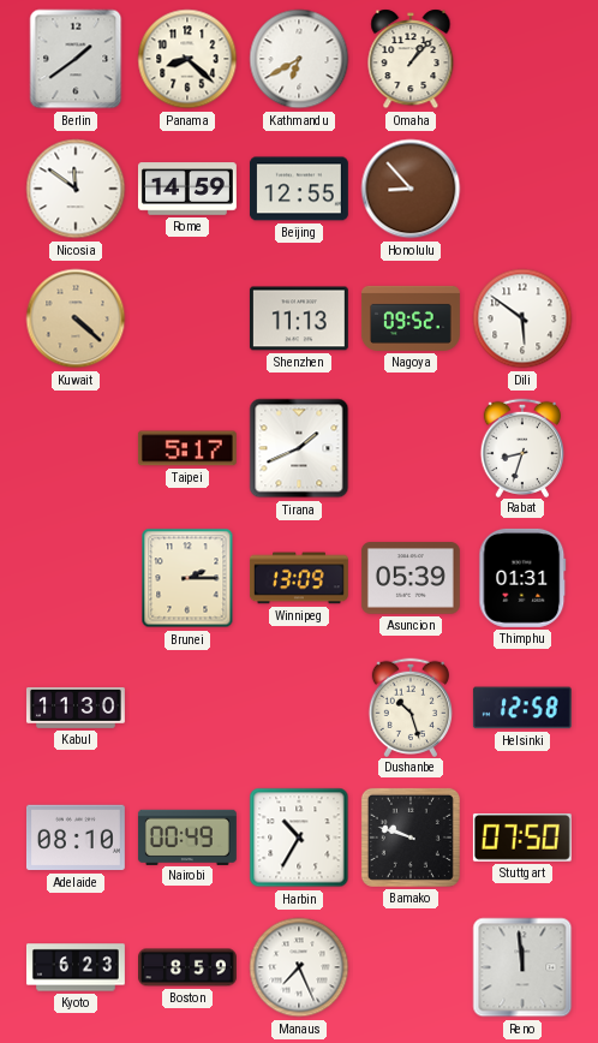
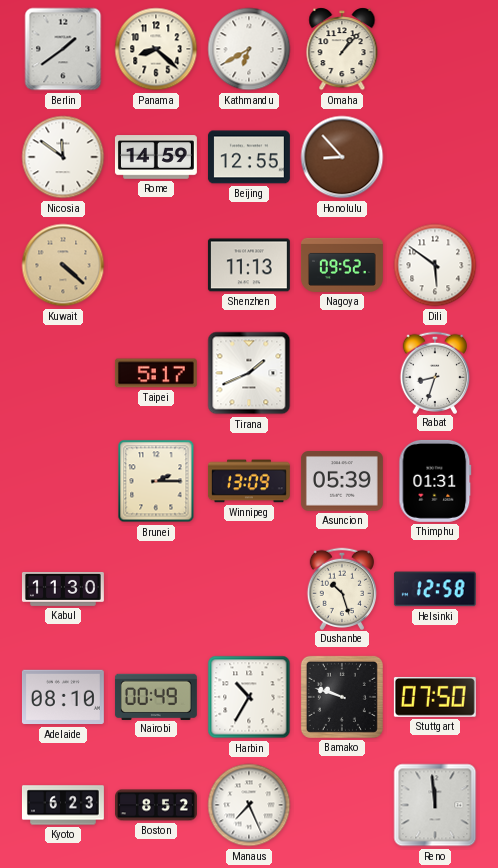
Boston: 8:59 -> 8:52 (157, 805)
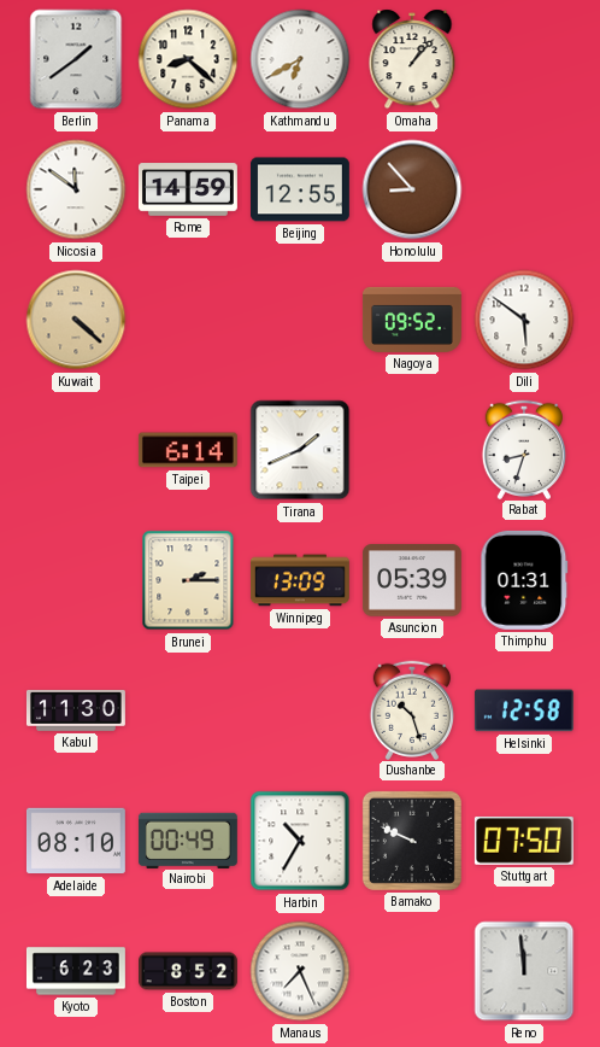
Shenzhen: 11:13 -> none (249, 265)
Taipei: 5:17 -> 6:14 (188, 450)
Bamako: 9:48 -> 9:49 (412, 841)
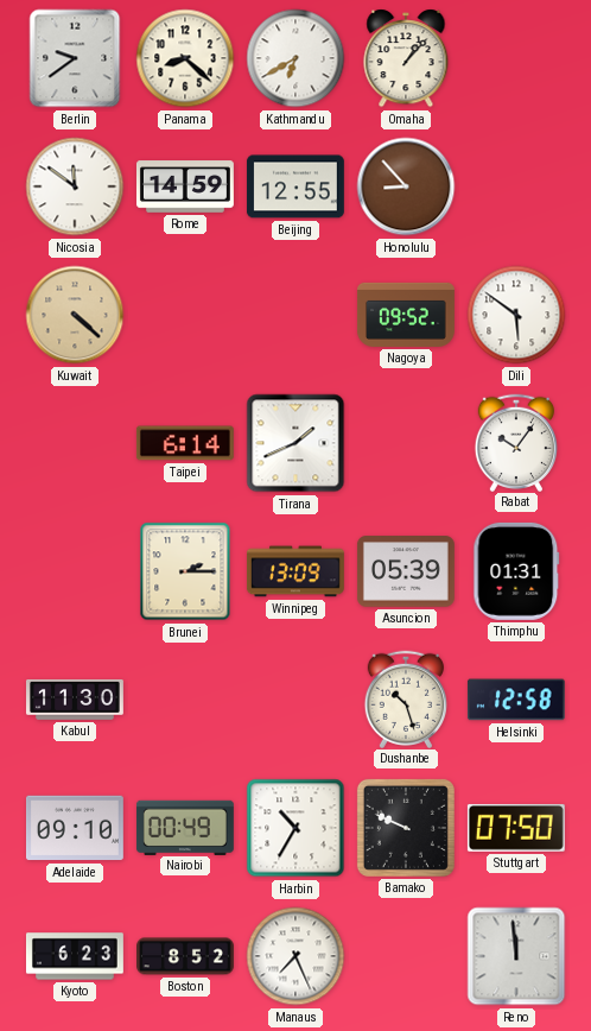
Berlin: 1:39 -> 9:39 (75, 58)
Rabat: 8:33 -> 10:06 (515, 442)
Adelaide: 08:10 -> 09:10 (75, 828)
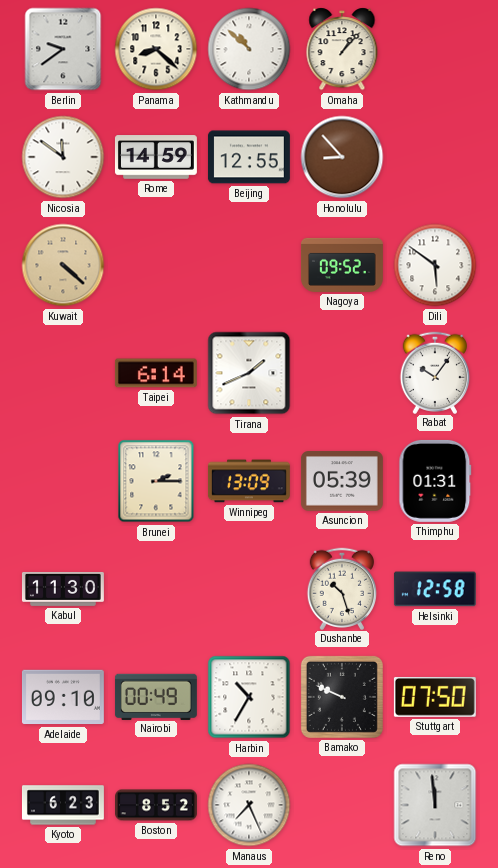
Kathmandu: 6:40 -> 10:52 (249, 49)
